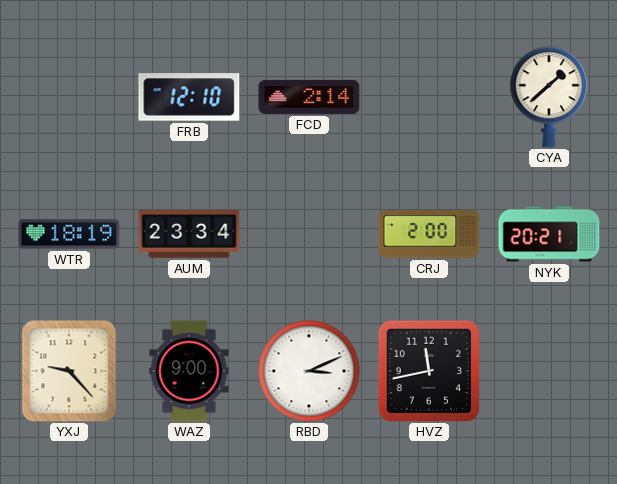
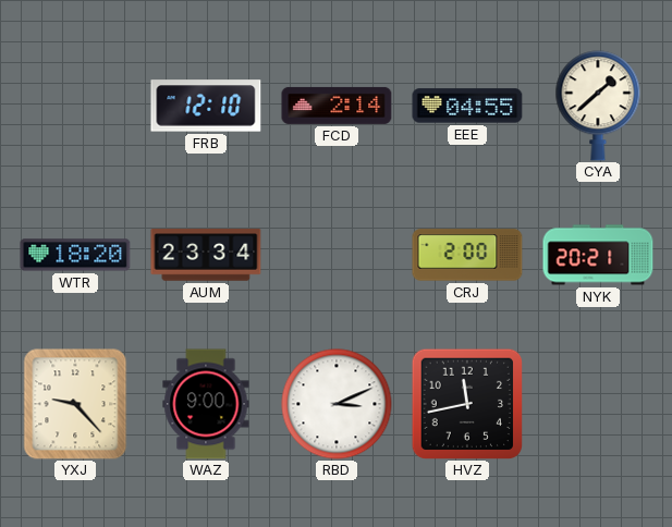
EEE: none -> 04:55 (467, 106)
WTR: 18:19 -> 18:20 (75, 255)
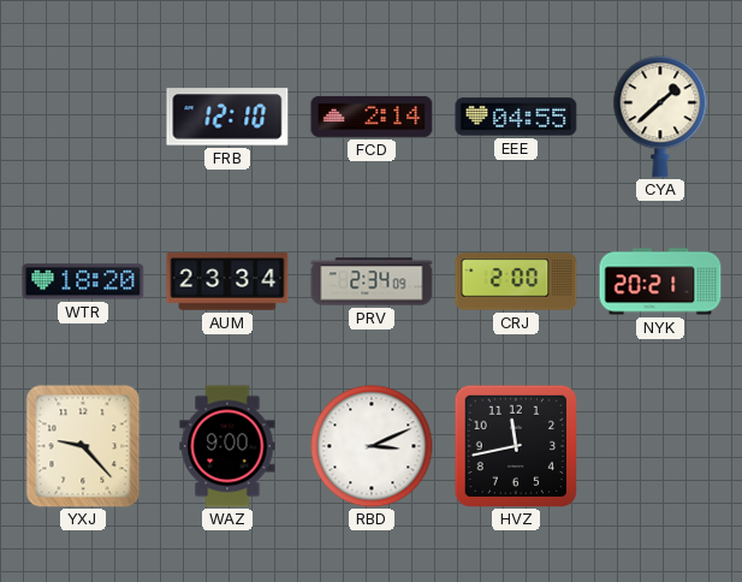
PRV: none -> 2:34 (372, 281)
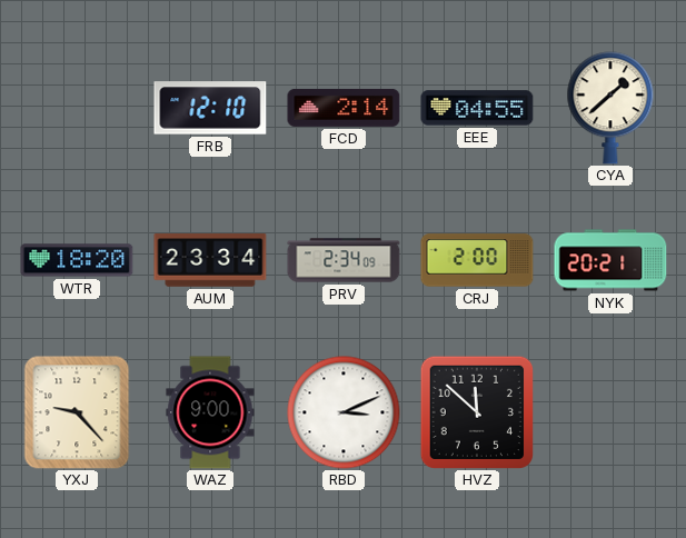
HVZ: 11:43 -> 11:52 (476, 411)
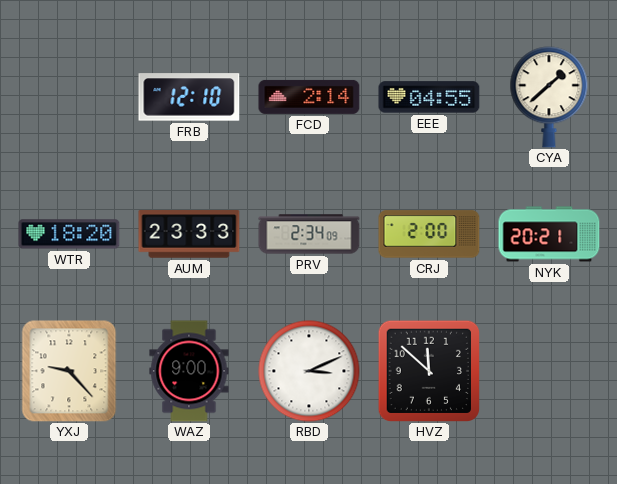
AUM: 23:34 -> 23:33 (189, 234)
